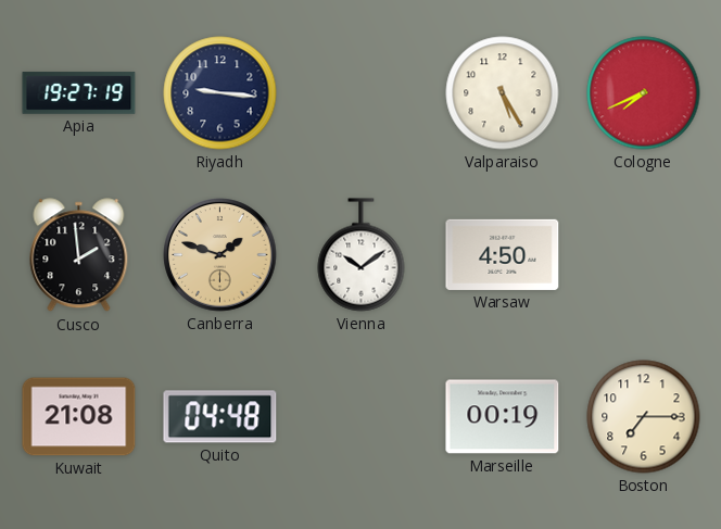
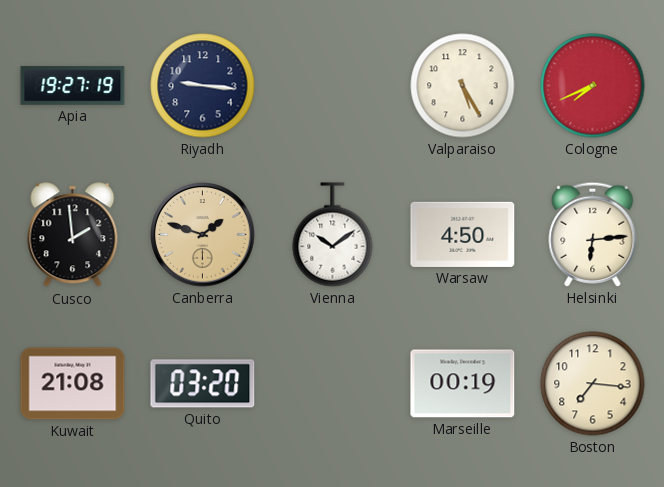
Helsinki: none -> 6:14 (593, 234)
Quito: 04:48 -> 03:20 (203, 384)
Boston: 7:15 -> 7:16 (593, 384)
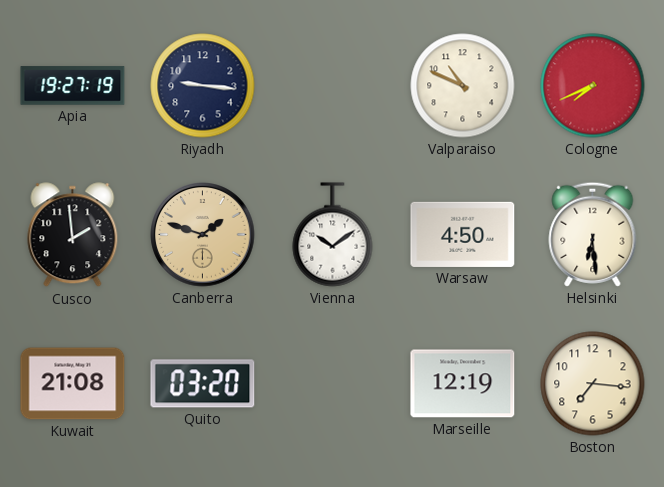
Valparaiso: 5:25 -> 10:49 (463, 86)
Helsinki: 6:14 -> 6:29 (593, 234)
Marseille: 00:19 -> 12:19 (463, 384)
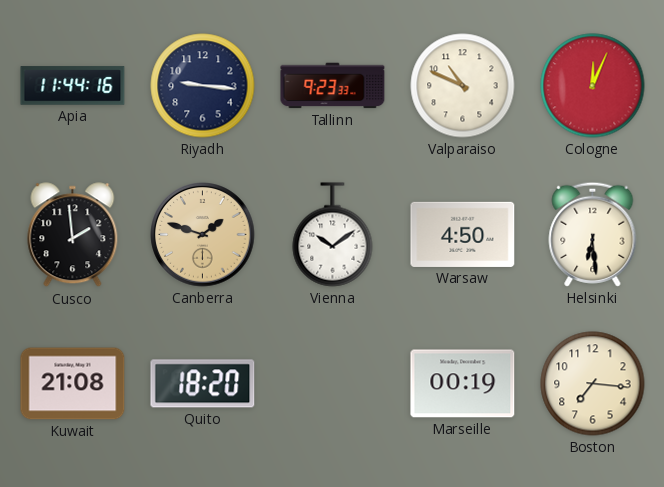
Apia: 19:27 -> 11:44 (73, 86)
Tallinn: none -> 9:23 (333, 86)
Cologne: 7:41 -> 12:04 (593, 86)
Quito: 03:20 -> 18:20 (203, 384)
Marseille: 12:19 -> 00:19 (463, 384)
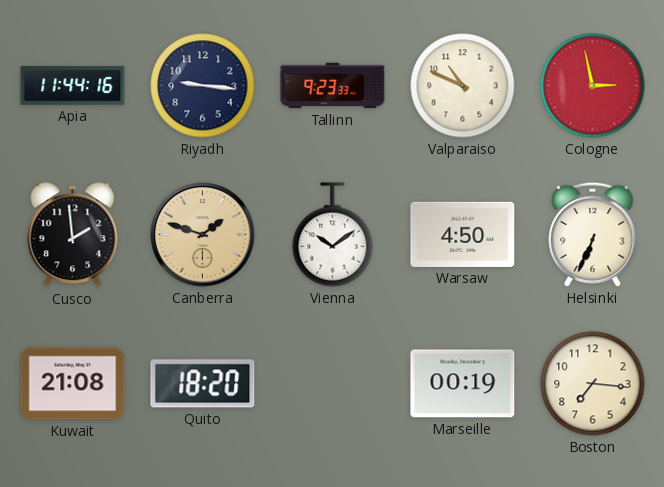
Cologne: 12:04 -> 2:58 (593, 86)
Helsinki: 6:29 -> 6:34 (593, 234)
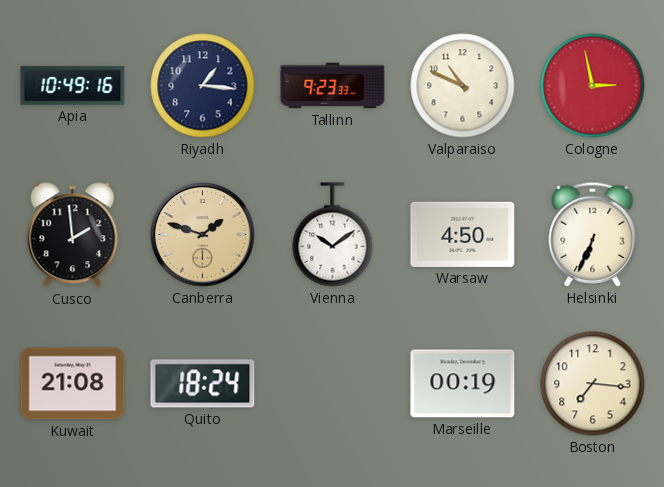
Apia: 11:44 -> 10:49 (73, 86)
Riyadh: 9:16 -> 1:16 (203, 86)
Quito: 18:20 -> 18:24 (203, 384)
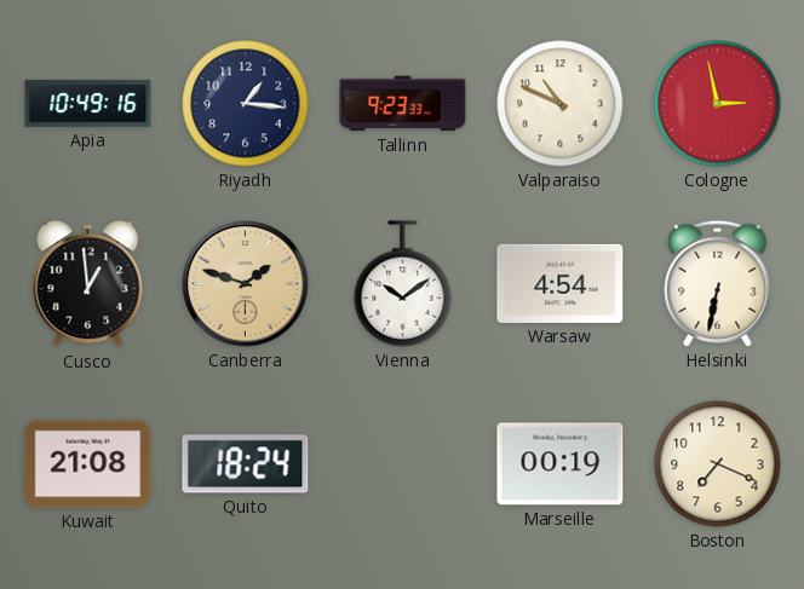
Cusco: 1:59 -> 12:59 (88, 284)
Warsaw: 4:50 -> 4:54 (561, 283)
Helsinki: 6:34 -> 6:32 (718, 283)
Boston: 7:16 -> 7:19 (718, 464)
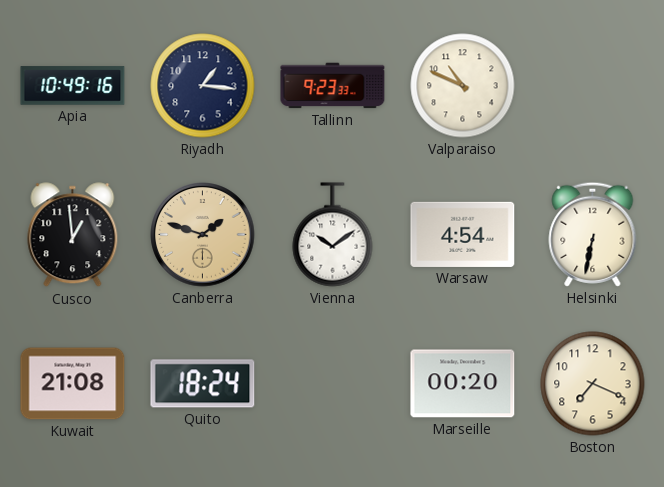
Cologne: 2:58 -> none (718, 104)
Marseille: 00:19 -> 00:20 (463, 384)
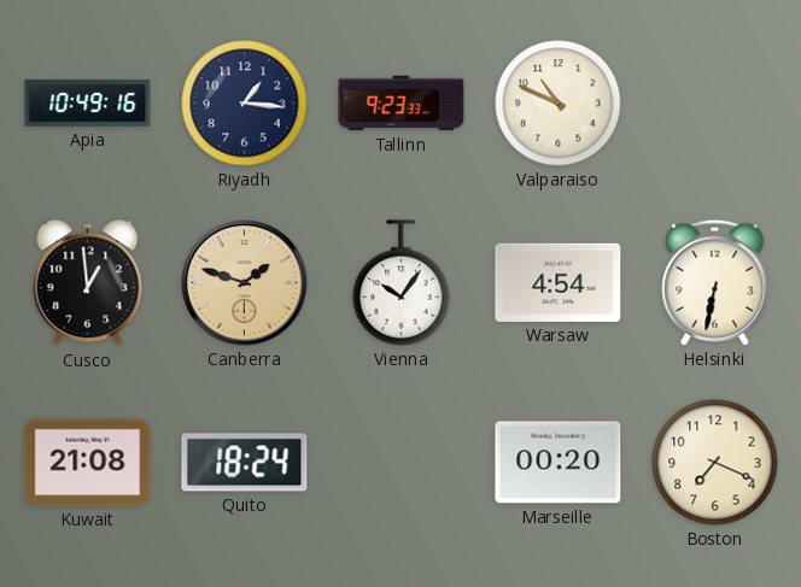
Vienna: 10:09 -> 10:06 (402, 283)
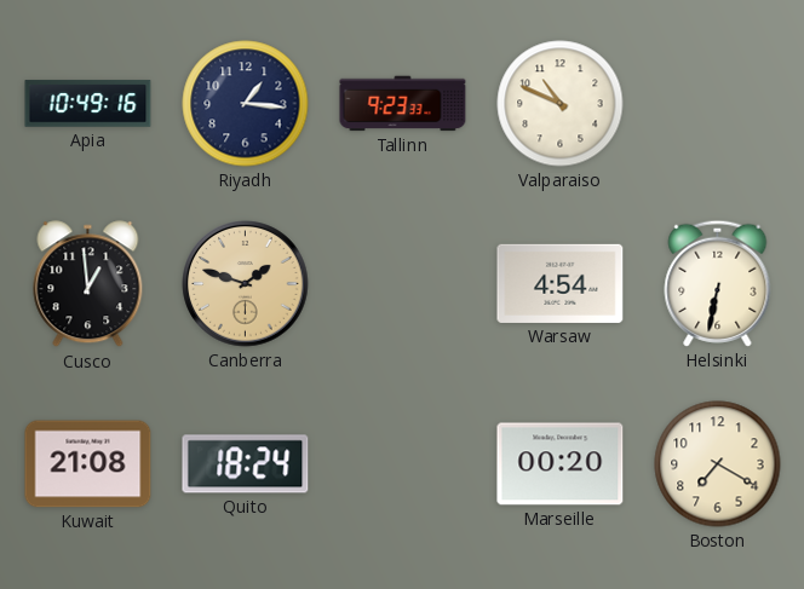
Vienna: 10:06 -> none (402, 283)
Boston: 7:19 -> 7:20 (718, 464)
